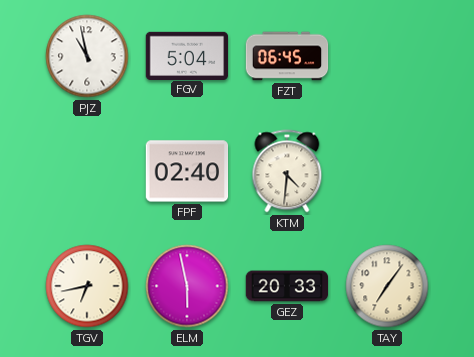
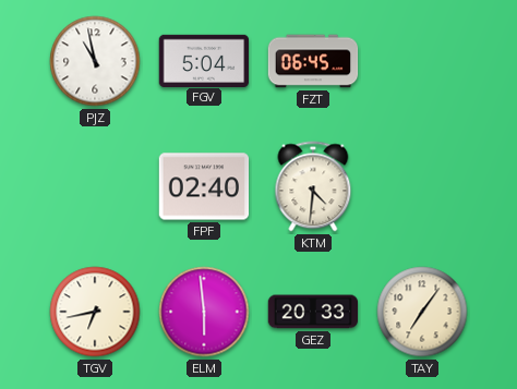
ELM: 5:58 -> 5:59 (204, 312)
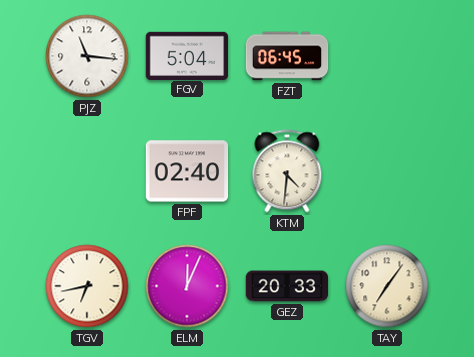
PJZ: 10:58 -> 11:16 (87, 56)
ELM: 5:59 -> 12:04 (187, 286)
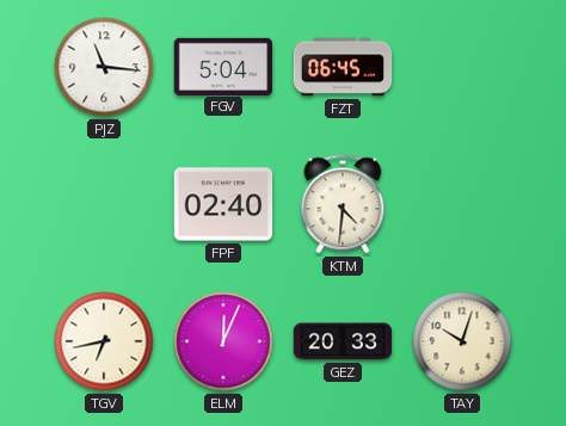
TAY: 7:06 -> 10:03 (462, 341)
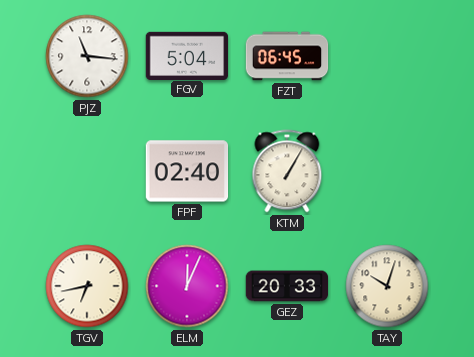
KTM: 4:31 -> 1:05 (287, 171)
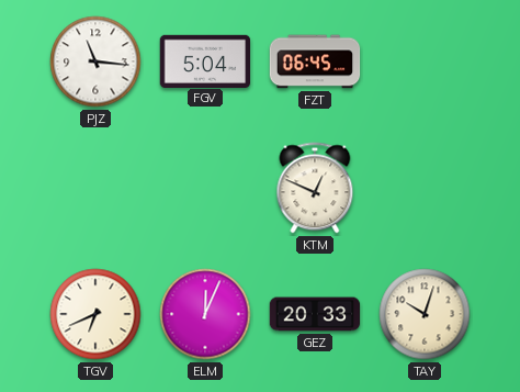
FPF: 02:40 -> none (187, 171)
KTM: 1:05 -> 12:49 (315, 188)
TGV: 6:43 -> 6:41 (95, 314)
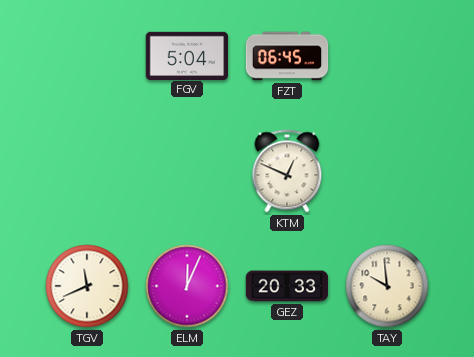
PJZ: 11:16 -> none (95, 61)
TGV: 6:41 -> 11:41 (87, 286)
TAY: 10:03 -> 9:59 (387, 286)
